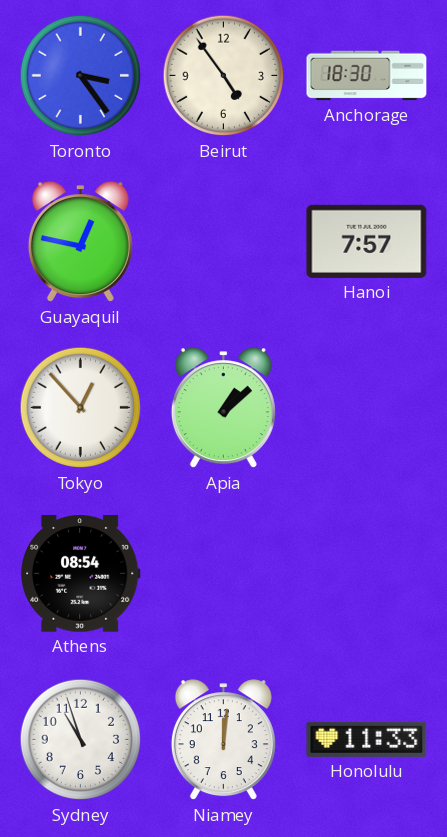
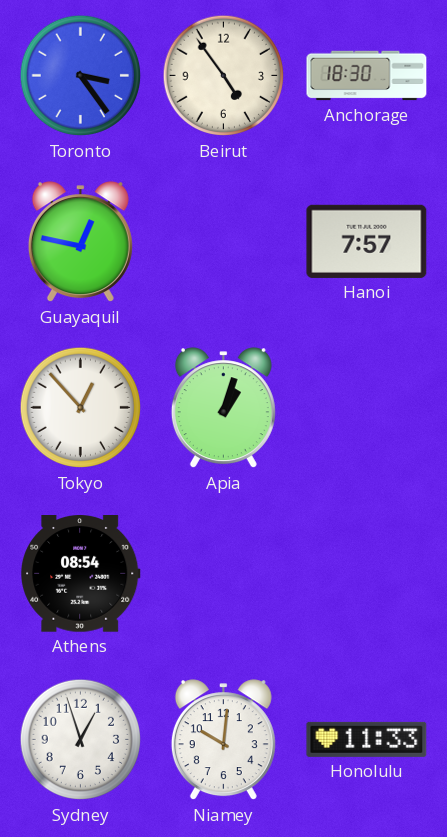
Apia: 1:08 -> 1:03 (223, 408)
Sydney: 10:57 -> 12:57 (81, 740)
Niamey: 12:01 -> 10:01 (223, 740)
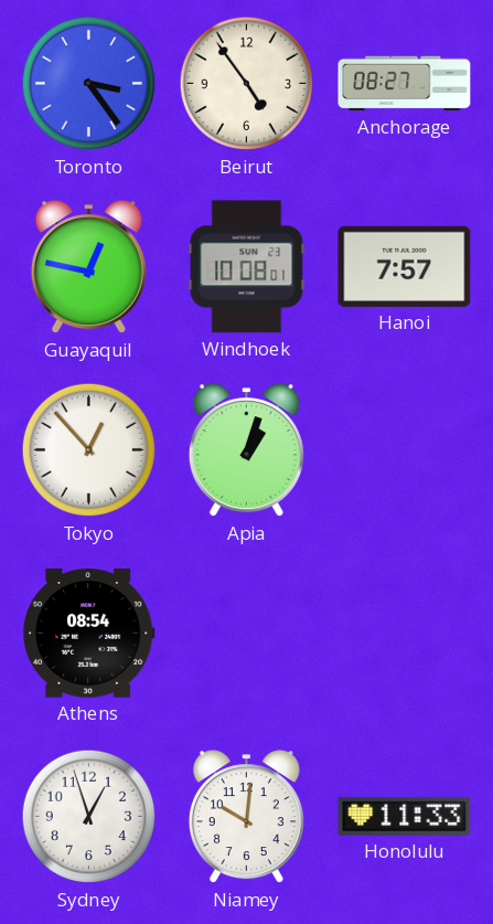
Anchorage: 18:30 -> 08:27 (405, 84)
Windhoek: none -> 10:08 (247, 267)
